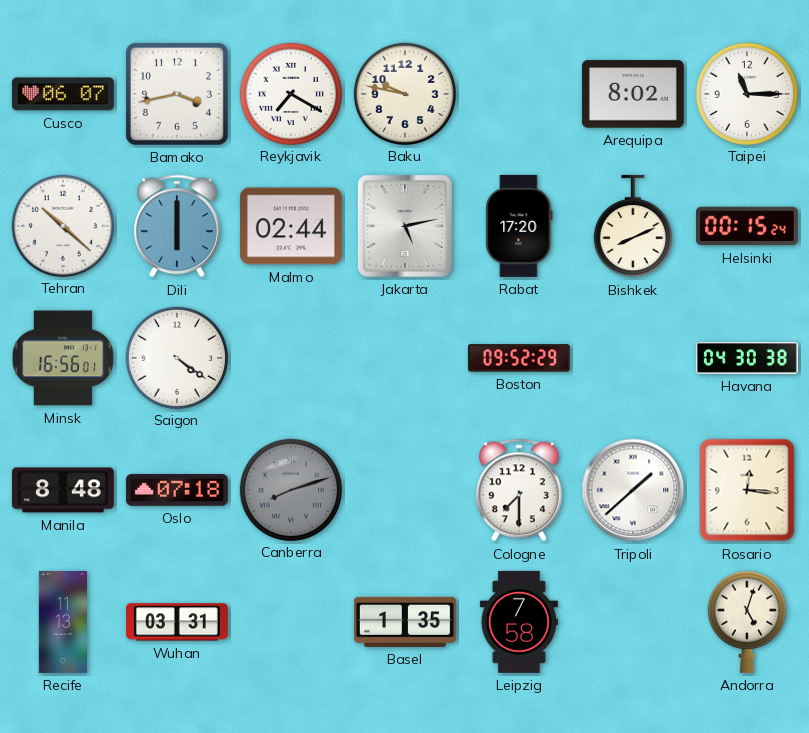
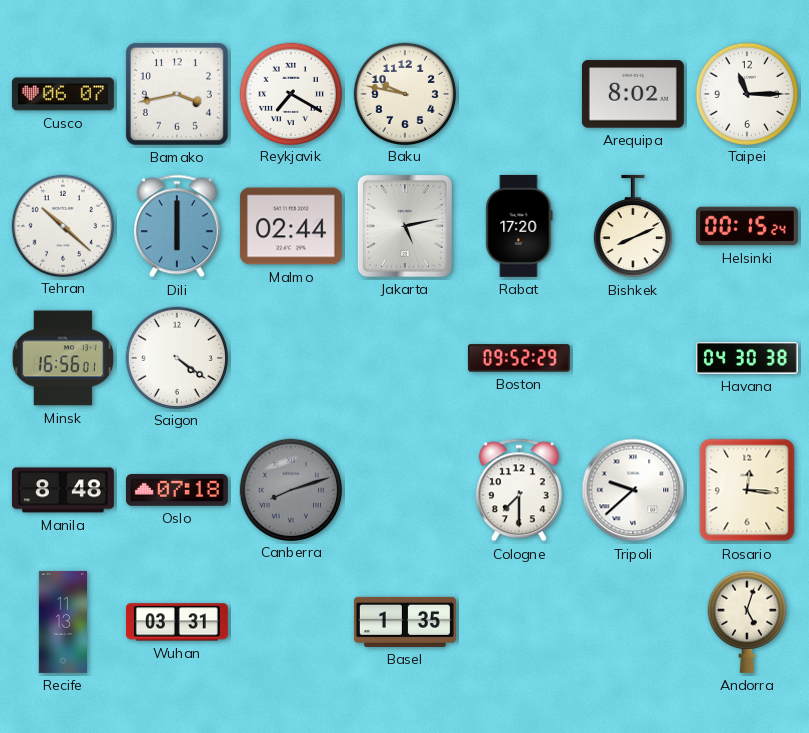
Tripoli: 1:38 -> 9:38 (633, 490)
Leipzig: 7:58 -> none (519, 622)
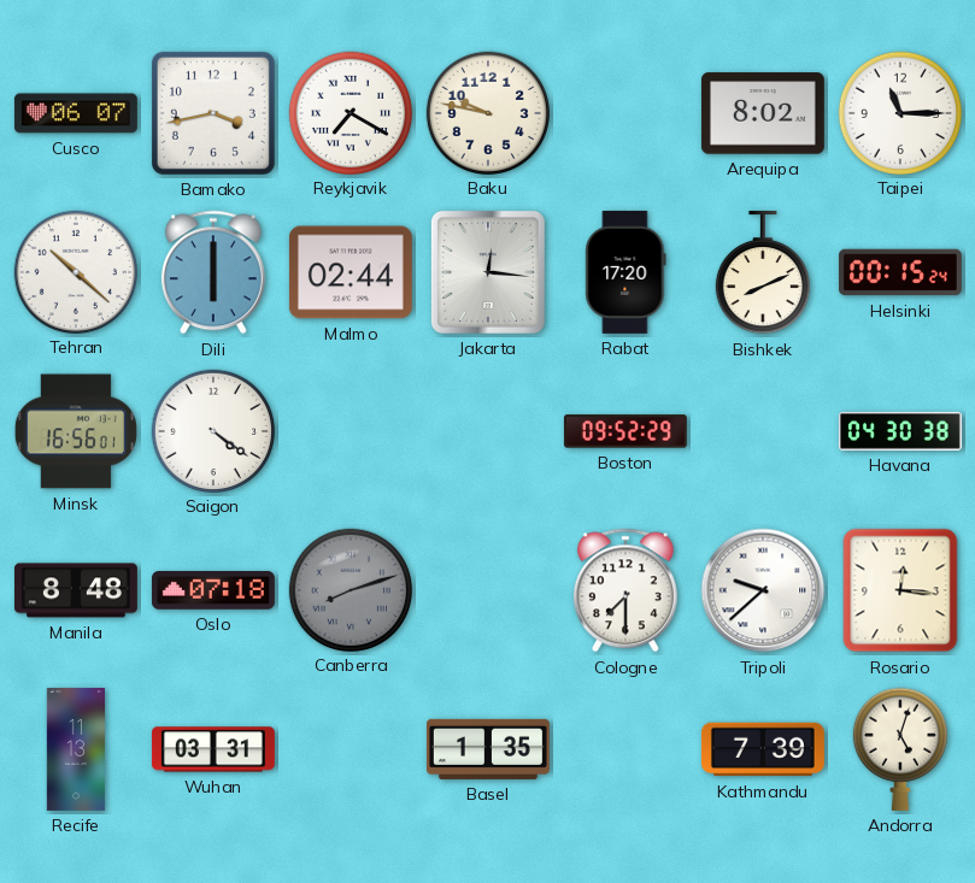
Jakarta: 5:13 -> 12:16 (488, 272)
Kathmandu: none -> 7:39 (763, 749)
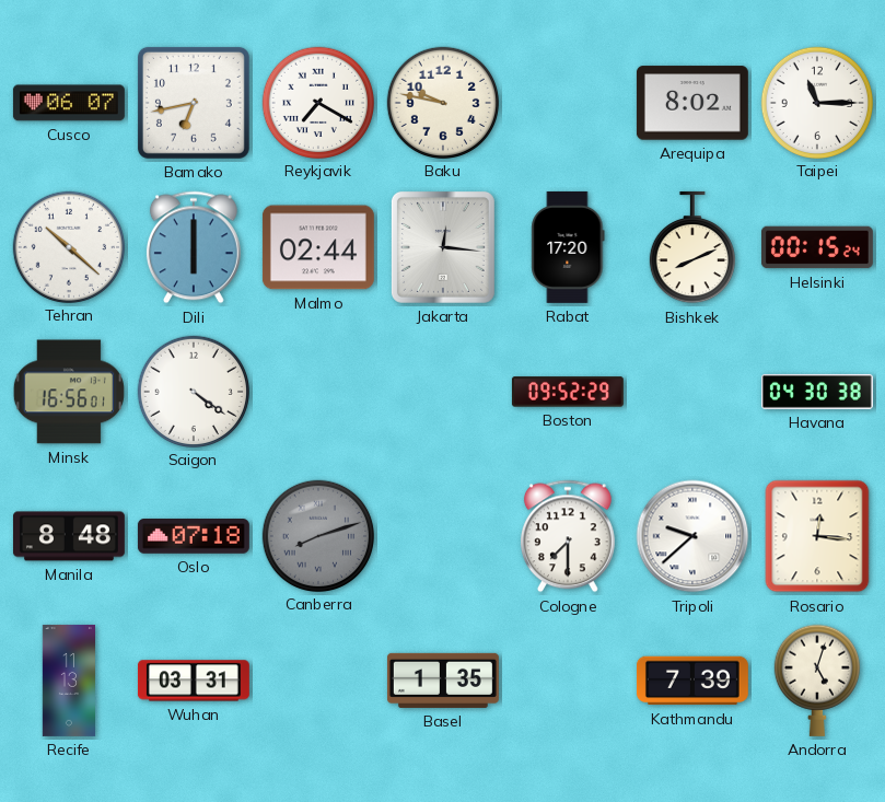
Bamako: 3:43 -> 6:43 (194, 103)
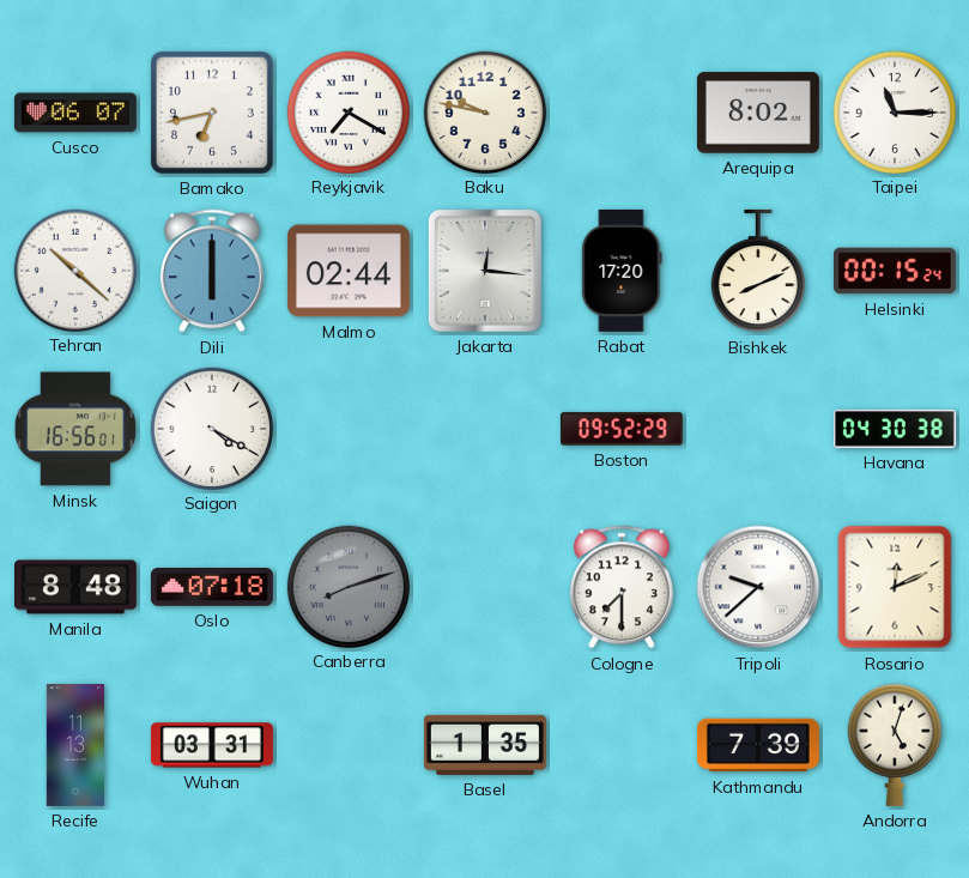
Saigon: 4:21 -> 4:20 (211, 428)
Rosario: 12:16 -> 12:11 (895, 587)
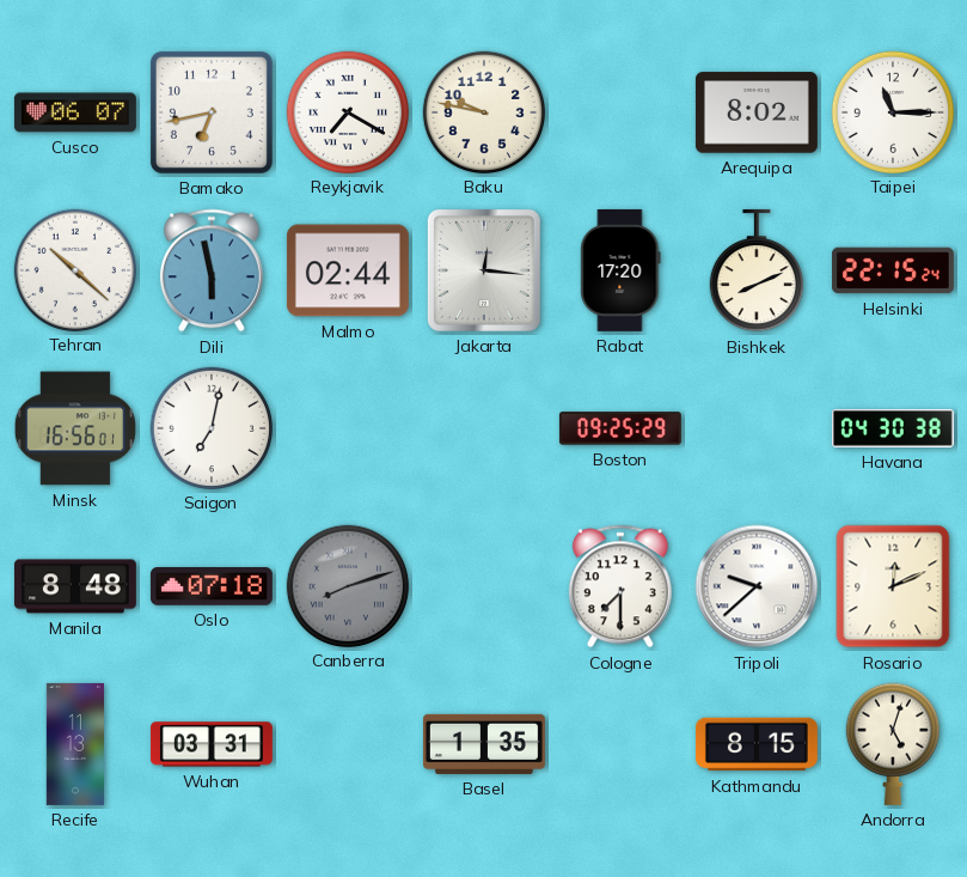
Dili: 6:00 -> 5:58 (212, 270)
Helsinki: 00:15 -> 22:15 (893, 270)
Saigon: 4:20 -> 7:02 (210, 427)
Boston: 09:52 -> 09:25 (620, 428)
Kathmandu: 7:39 -> 8:15 (757, 744)
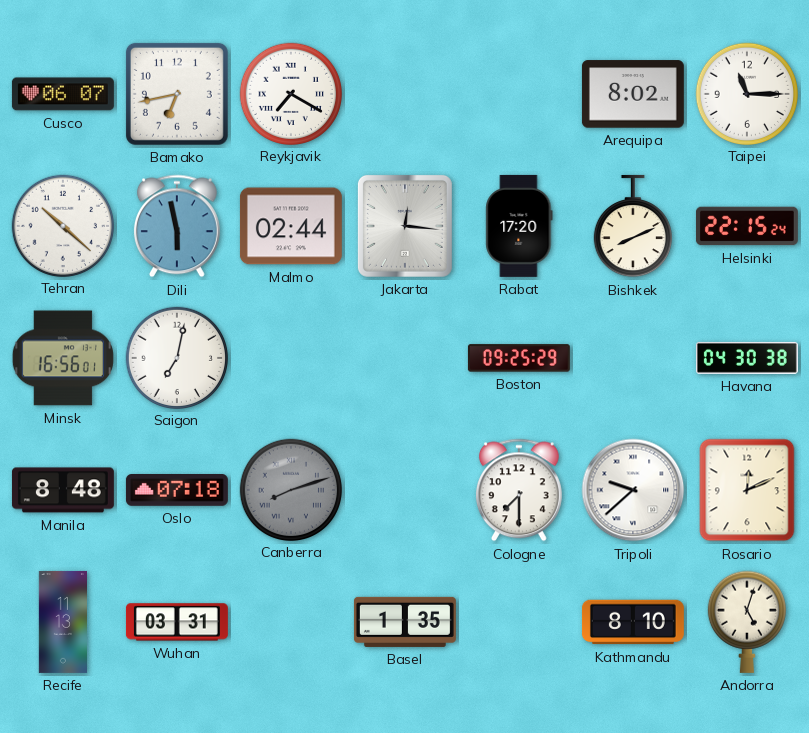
Baku: 9:47 -> none (483, 111)
Kathmandu: 8:15 -> 8:10 (633, 622)
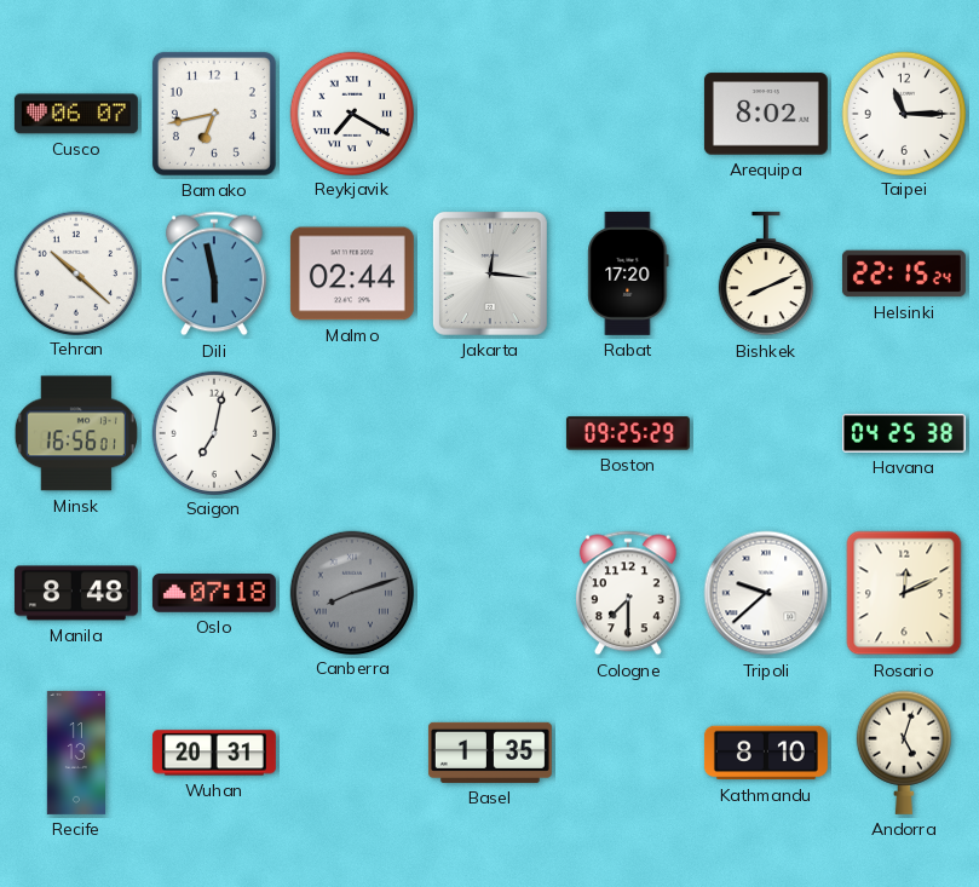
Havana: 04:30 -> 04:25 (904, 433)
Wuhan: 03:31 -> 20:31 (214, 753)
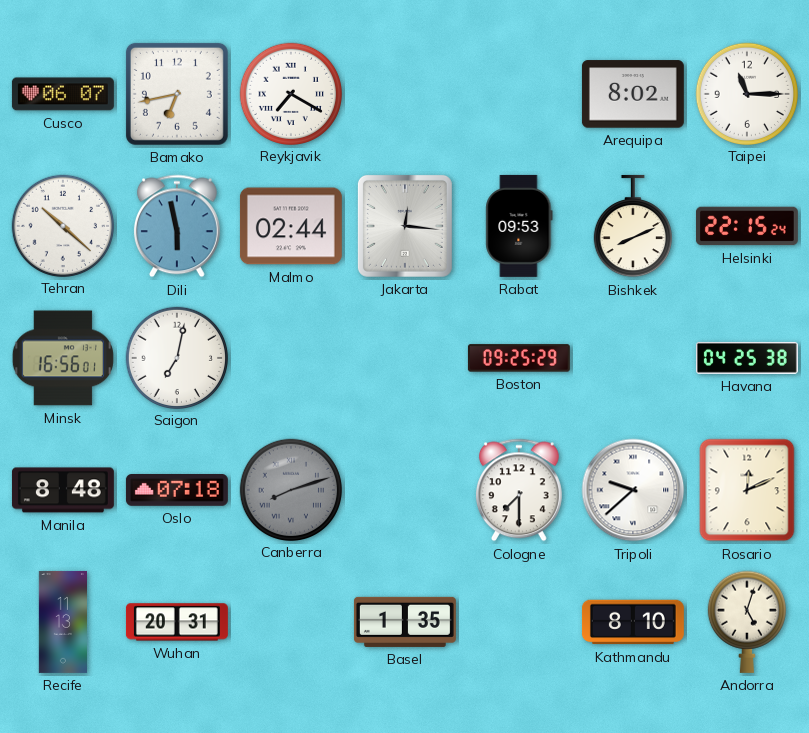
Rabat: 17:20 -> 09:53 (519, 226)
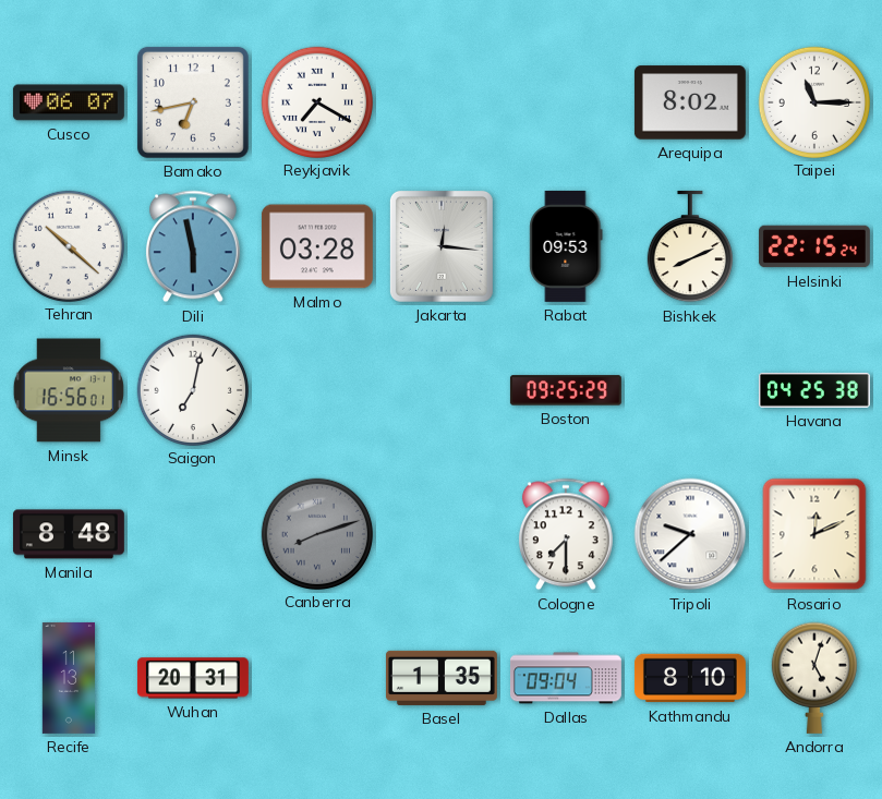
Malmo: 02:44 -> 03:28 (317, 246)
Oslo: 07:18 -> none (177, 490)
Dallas: none -> 09:04 (566, 678)
